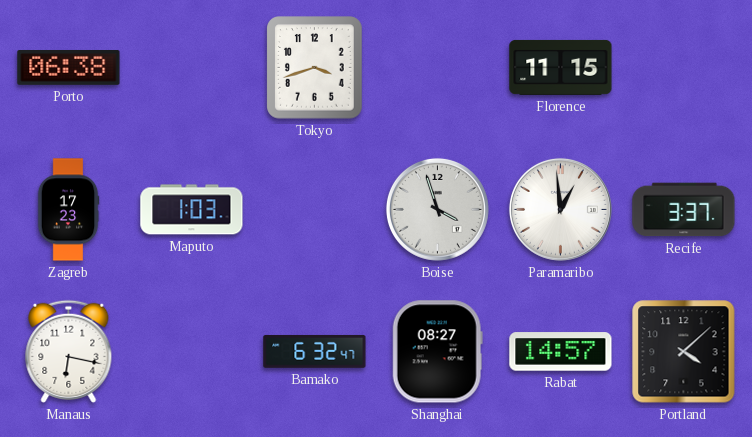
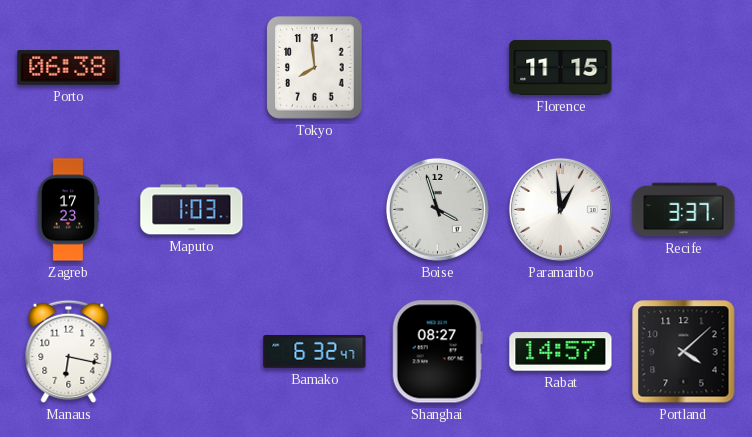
Tokyo: 3:42 -> 7:59 (315, 68)
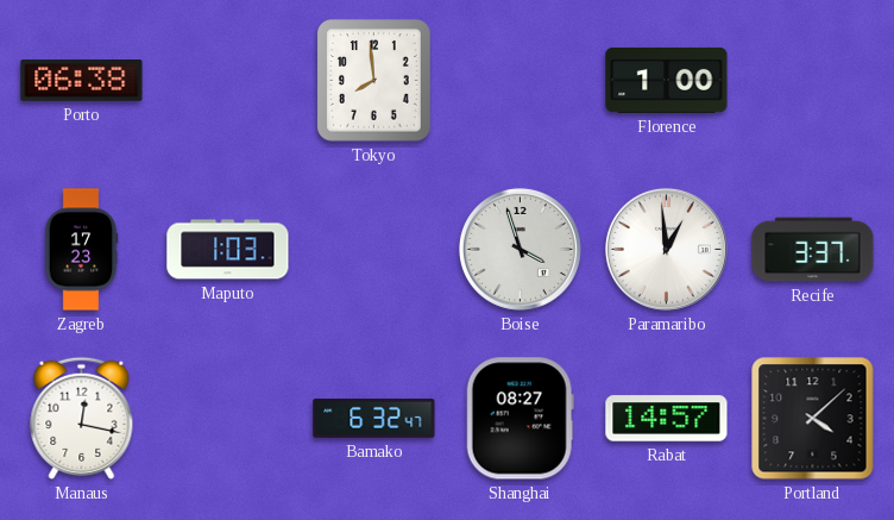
Florence: 11:15 -> 1:00 (667, 80)
Manaus: 6:17 -> 12:17 (82, 418)
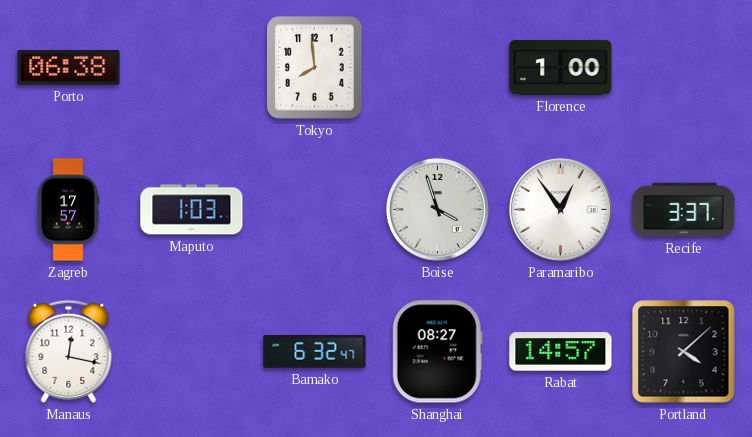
Zagreb: 17:23 -> 17:57 (68, 210)
Paramaribo: 12:59 -> 12:54 (560, 209)
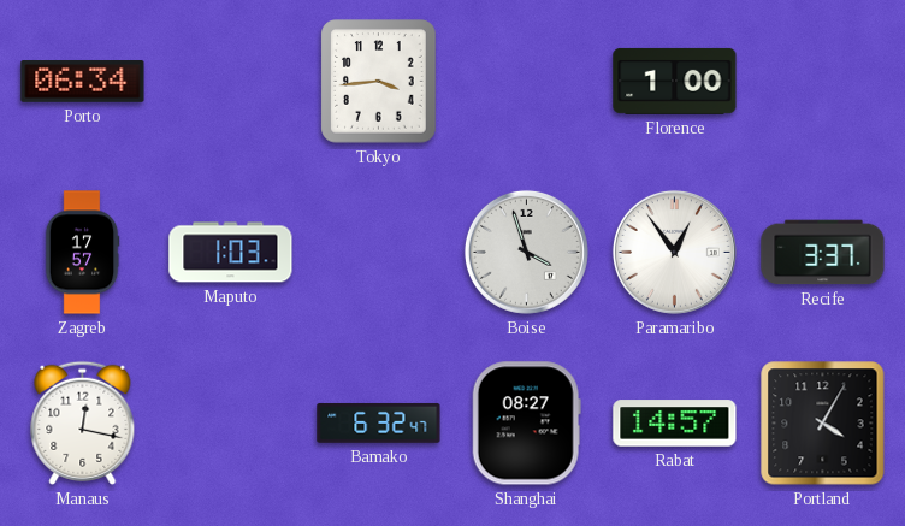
Porto: 06:38 -> 06:34 (83, 82)
Tokyo: 7:59 -> 3:44 (379, 82)
Portland: 4:08 -> 4:05 (823, 424)
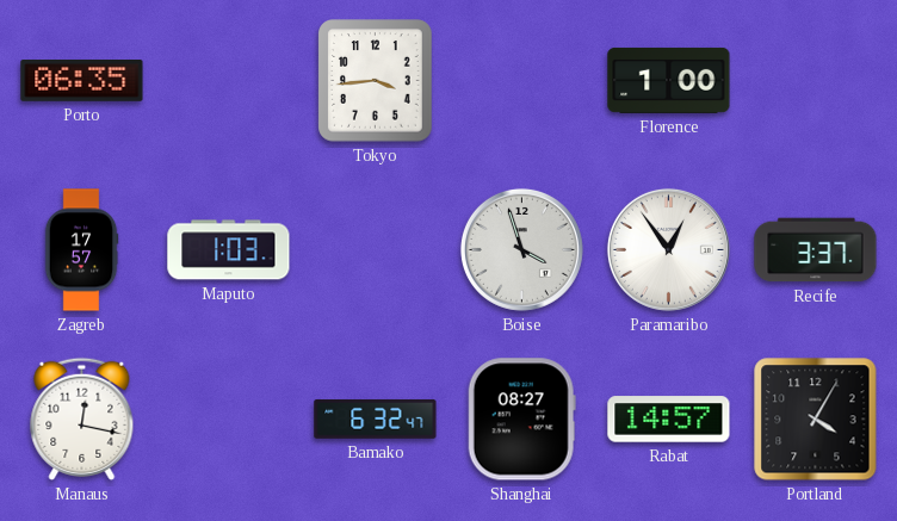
Porto: 06:34 -> 06:35 (82, 81)
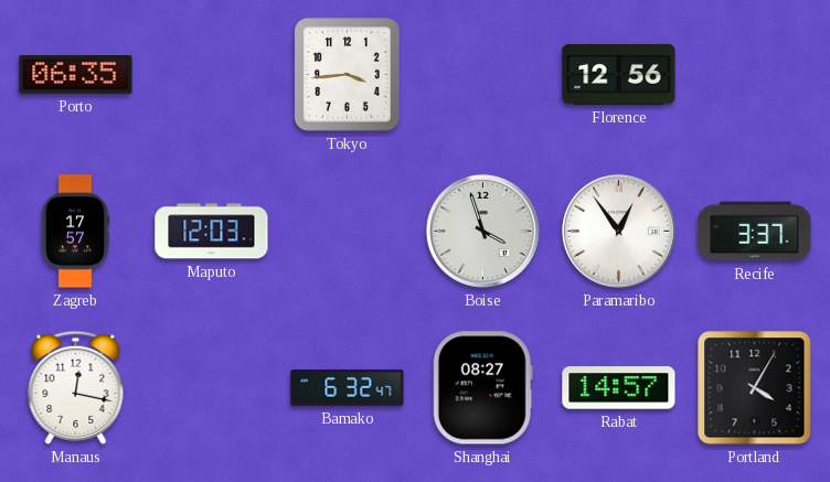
Florence: 1:00 -> 12:56 (619, 74)
Maputo: 1:03 -> 12:03 (212, 232)
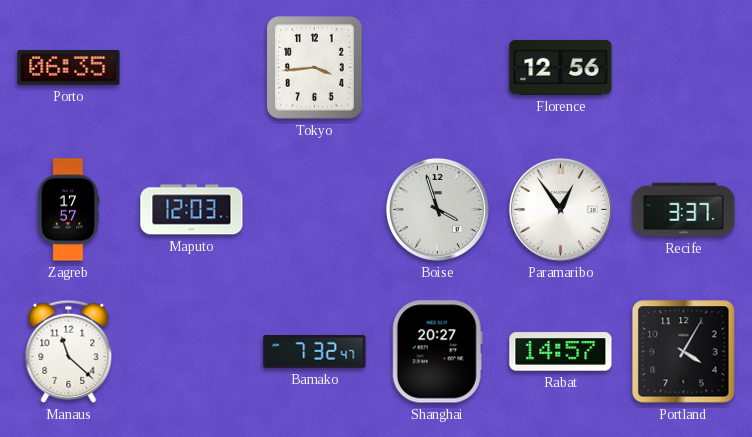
Manaus: 12:17 -> 11:22 (69, 351)
Bamako: 6:32 -> 7:32 (315, 351)
Shanghai: 08:27 -> 20:27 (437, 352)
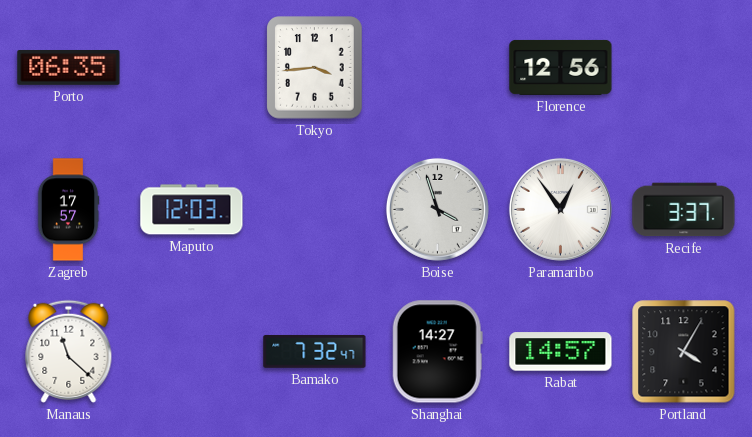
Shanghai: 20:27 -> 14:27 (437, 352)
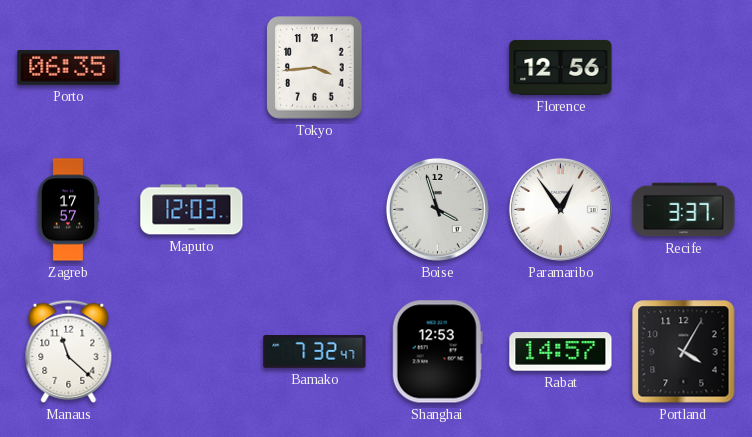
Shanghai: 14:27 -> 12:53 (437, 352)
